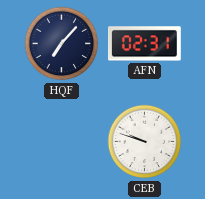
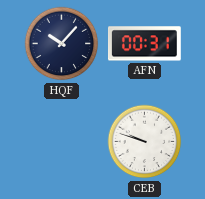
HQF: 7:07 -> 10:07 (62, 44)
AFN: 02:31 -> 00:31 (145, 44)
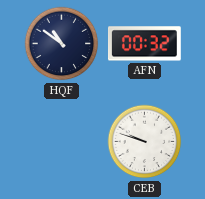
HQF: 10:07 -> 10:51 (62, 44)
AFN: 00:31 -> 00:32 (145, 44)
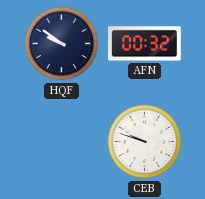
HQF: 10:51 -> 9:51 (62, 44)
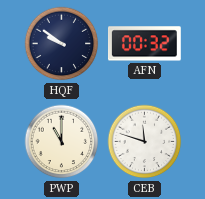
PWP: none -> 11:00 (62, 142)
CEB: 9:48 -> 11:48 (145, 142)
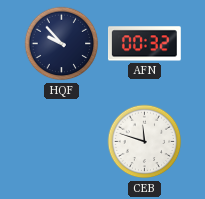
HQF: 9:51 -> 9:53 (62, 44)
PWP: 11:00 -> none (62, 142)
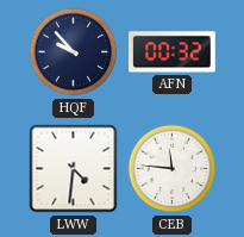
LWW: none -> 4:31 (74, 169)
CEB: 11:48 -> 11:46 (173, 169)
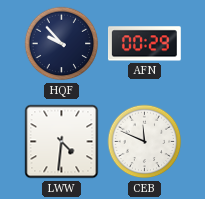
AFN: 00:32 -> 00:29 (145, 44)
CEB: 11:46 -> 11:49 (145, 142)
